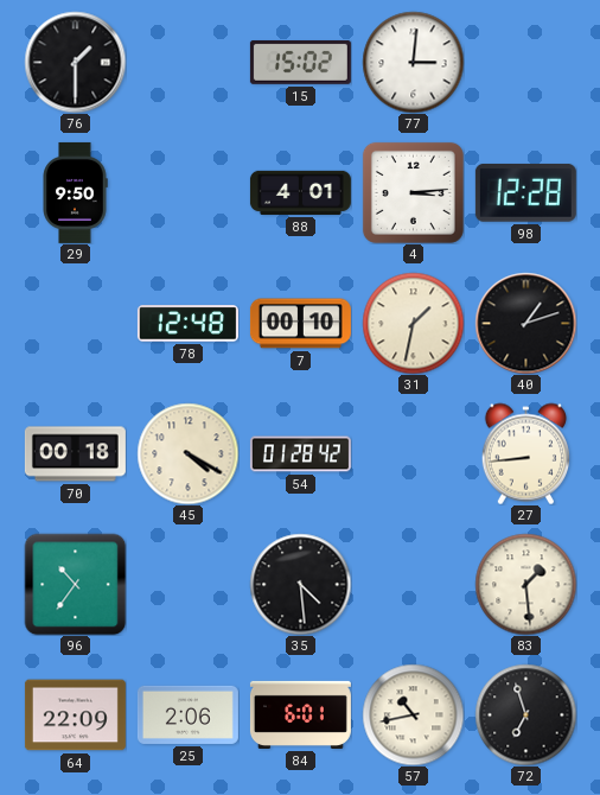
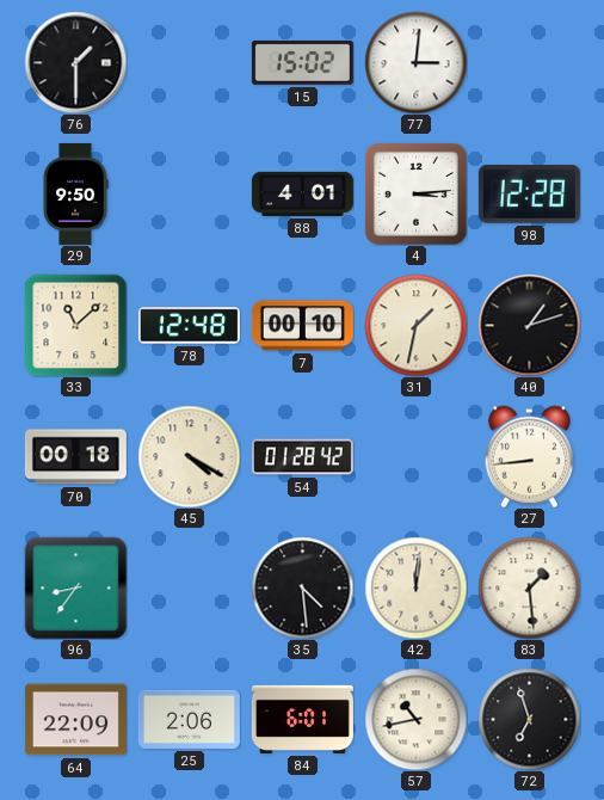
33: none -> 11:08 (75, 325)
96: 10:36 -> 8:36 (75, 587)
42: none -> 12:01 (415, 587)
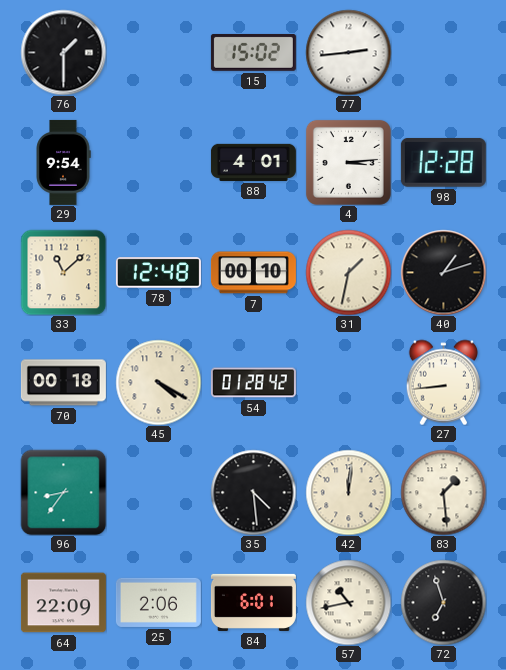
77: 3:01 -> 2:44 (348, 52)
29: 9:50 -> 9:54 (63, 162)
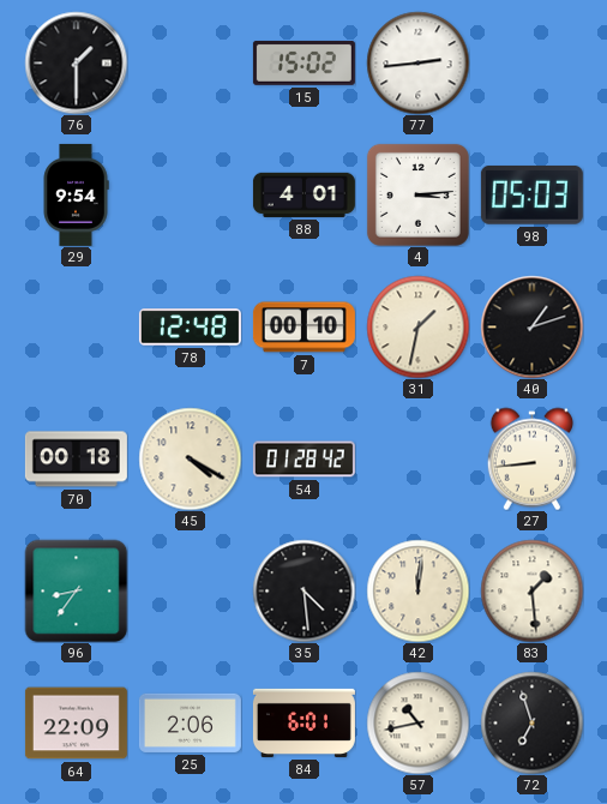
98: 12:28 -> 05:03 (531, 194)
33: 11:08 -> none (63, 272)
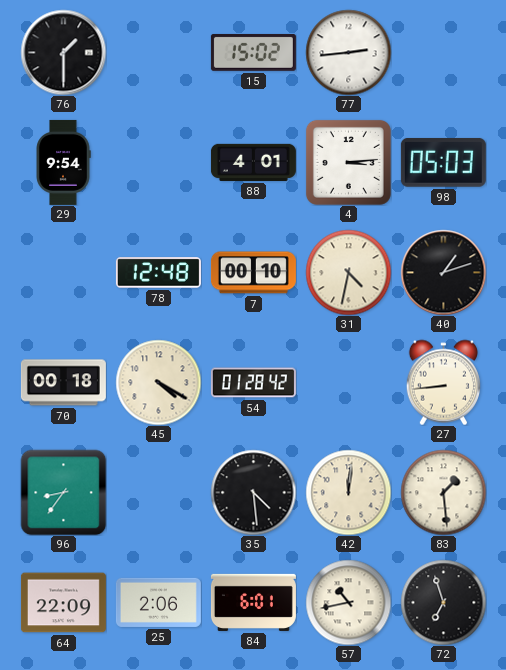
31: 1:32 -> 4:32 (348, 272)
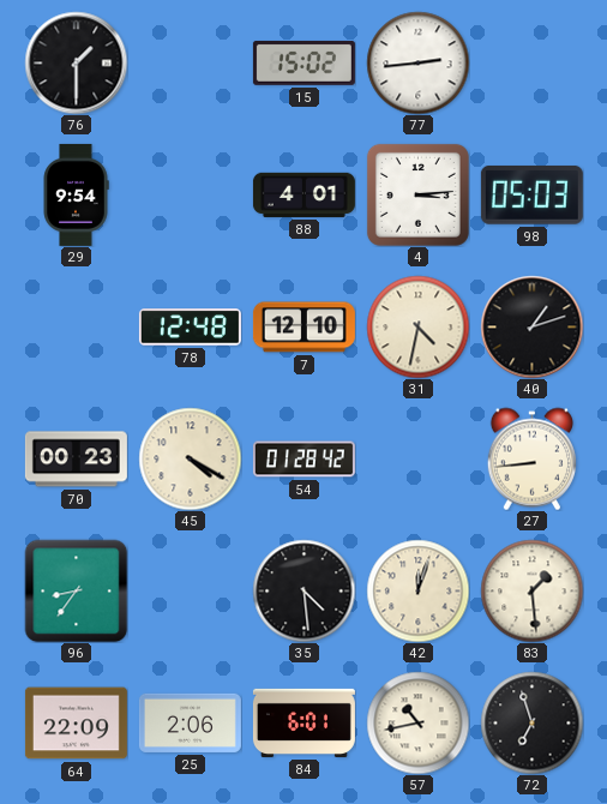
7: 00:10 -> 12:10 (303, 328)
70: 00:18 -> 00:23 (76, 460)
42: 12:01 -> 12:03 (417, 590)
